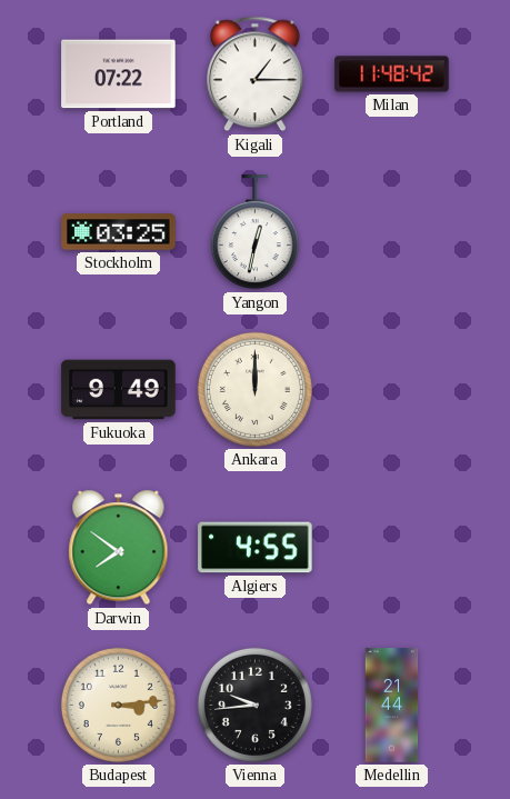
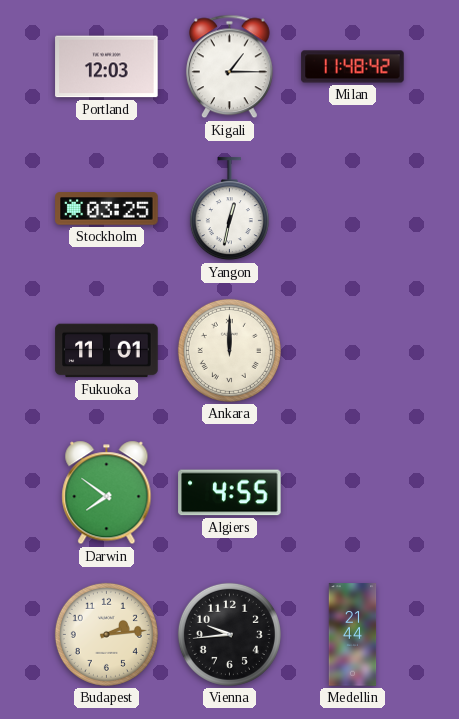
Portland: 07:22 -> 12:03 (107, 67)
Fukuoka: 9:49 -> 11:01 (107, 351)
Budapest: 3:14 -> 2:14 (106, 634)
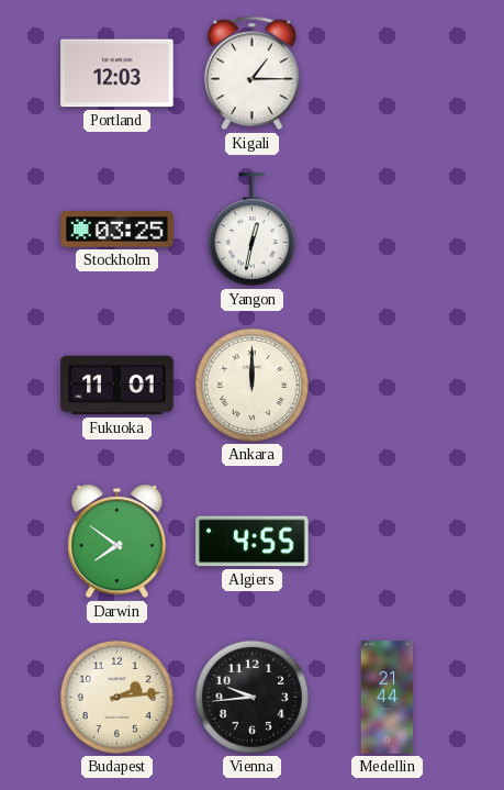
Milan: 11:48 -> none (353, 67)
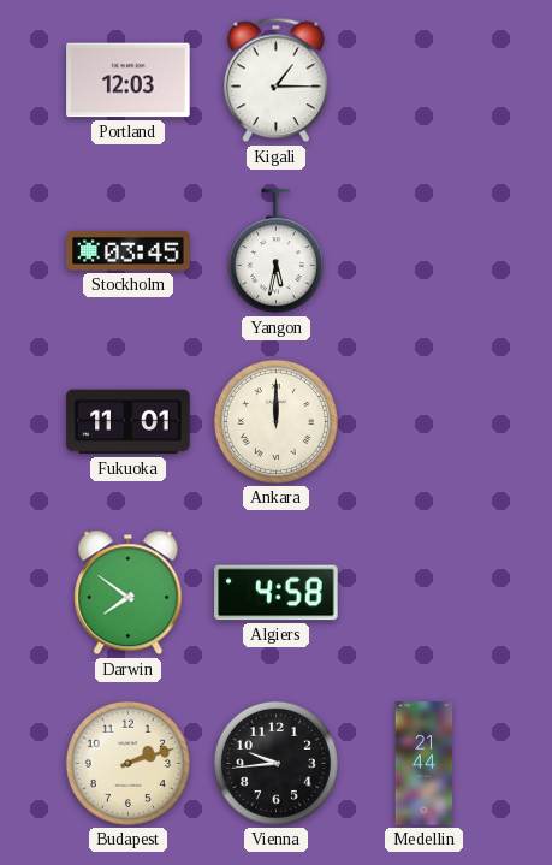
Stockholm: 03:25 -> 03:45 (129, 251)
Yangon: 12:32 -> 5:32 (275, 251)
Algiers: 4:55 -> 4:58 (277, 593)
Budapest: 2:14 -> 2:12 (127, 763)
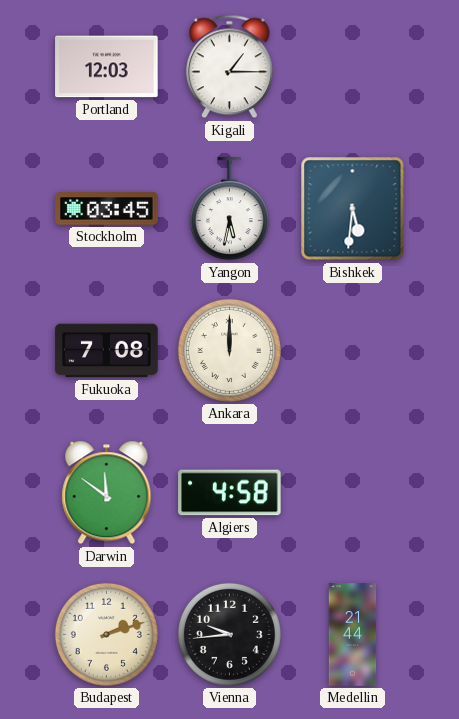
Bishkek: none -> 5:31 (353, 209)
Fukuoka: 11:01 -> 7:08 (107, 351)
Darwin: 7:51 -> 11:51 (107, 493)
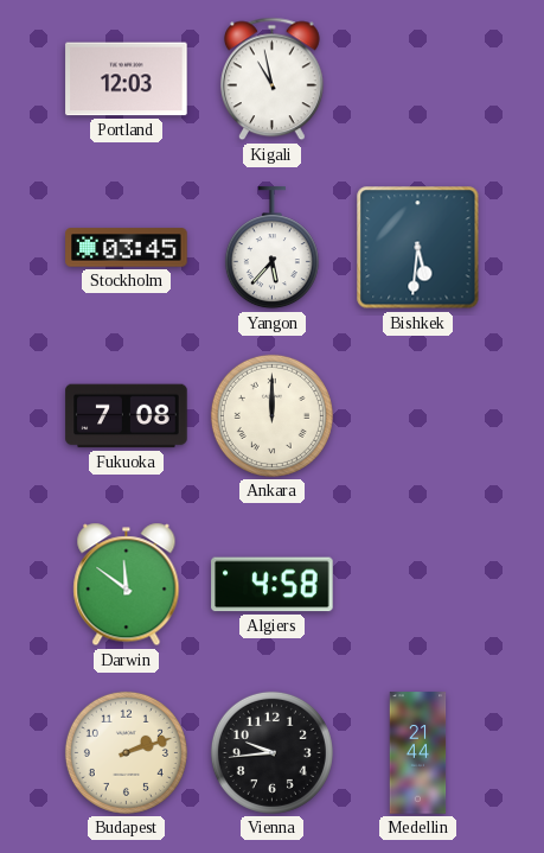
Kigali: 1:15 -> 10:58 (271, 79)
Yangon: 5:32 -> 5:37 (271, 248)
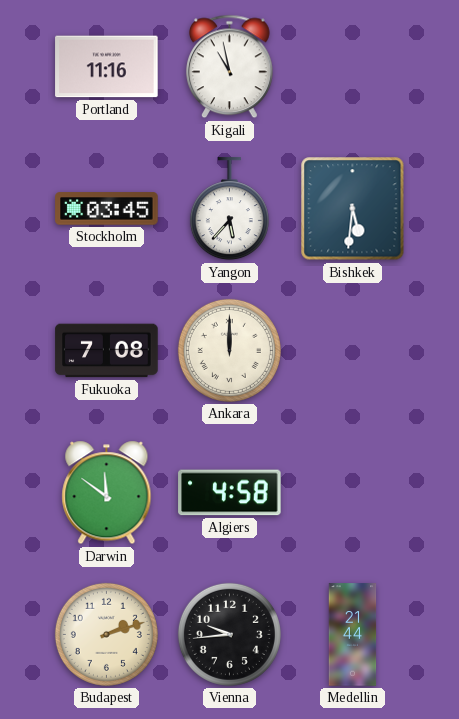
Portland: 12:03 -> 11:16 (107, 67)
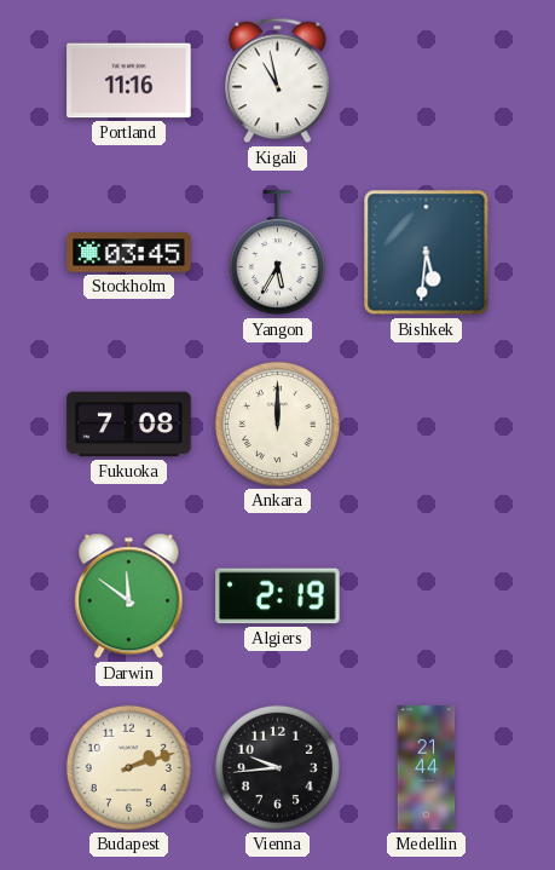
Yangon: 5:37 -> 5:35 (277, 253)
Algiers: 4:58 -> 2:19 (278, 597)
